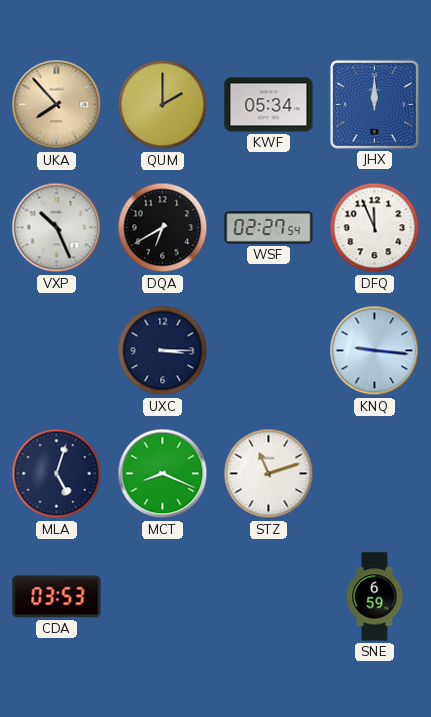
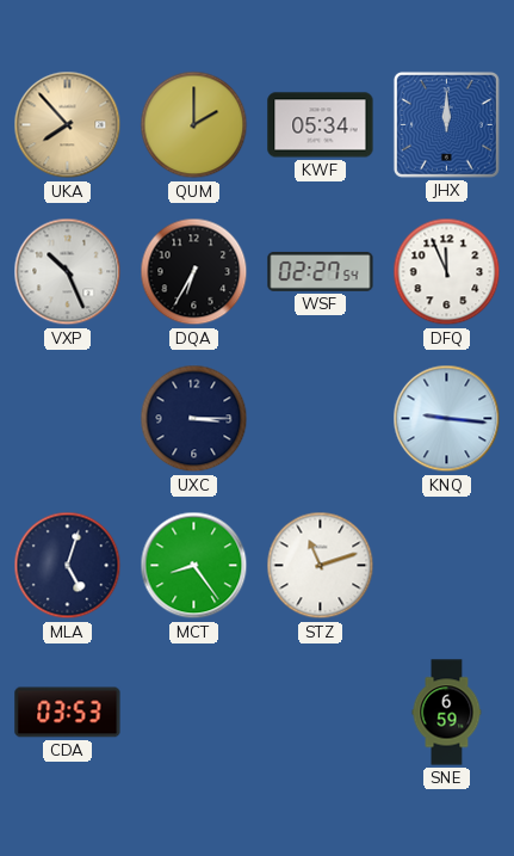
DQA: 6:40 -> 6:35 (194, 272)
MCT: 8:19 -> 8:24 (194, 566)
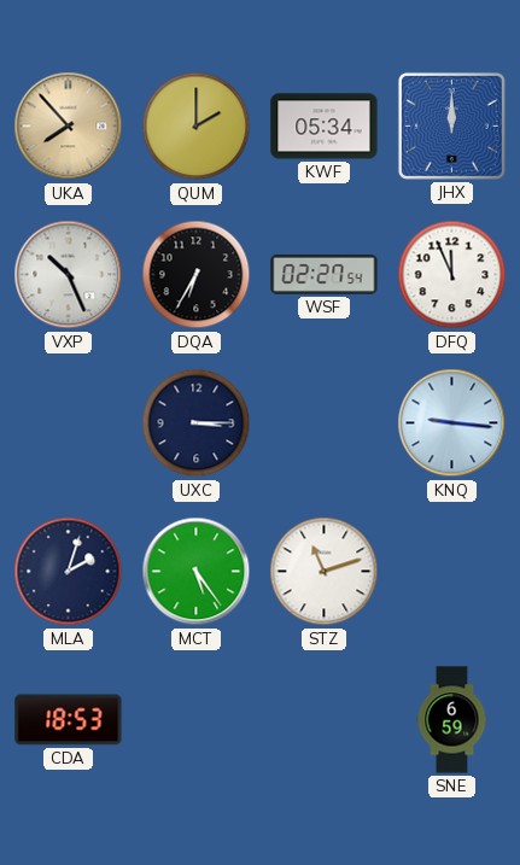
MLA: 5:03 -> 2:03 (69, 572)
MCT: 8:24 -> 5:24 (197, 572)
CDA: 03:53 -> 18:53 (69, 720)
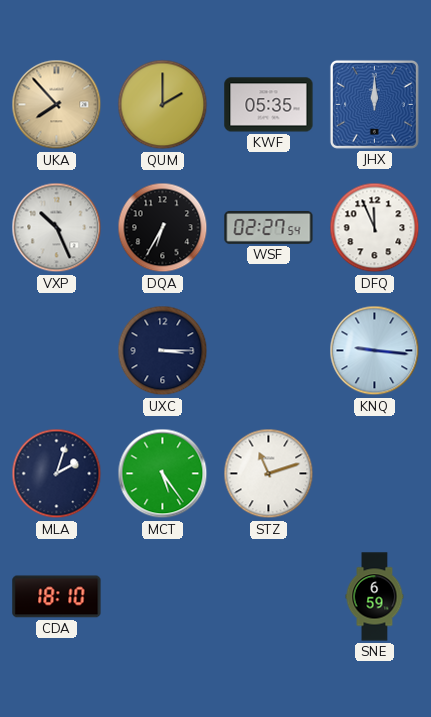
KWF: 05:34 -> 05:35 (269, 105)
CDA: 18:53 -> 18:10 (57, 597)
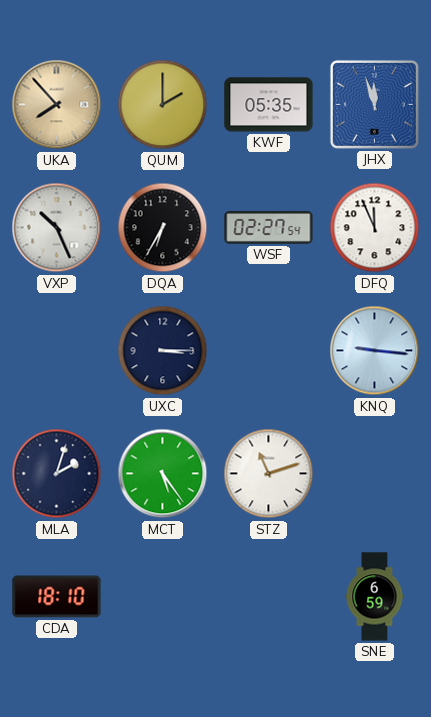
JHX: 12:00 -> 11:57 (374, 104)
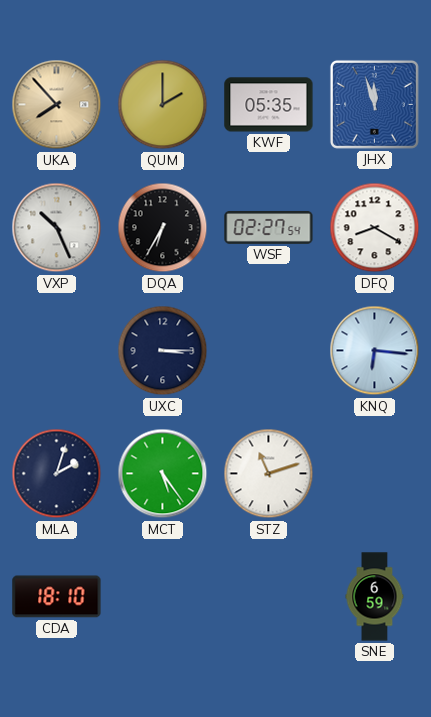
DFQ: 11:56 -> 8:20 (375, 228)
KNQ: 9:16 -> 6:16 (375, 351)
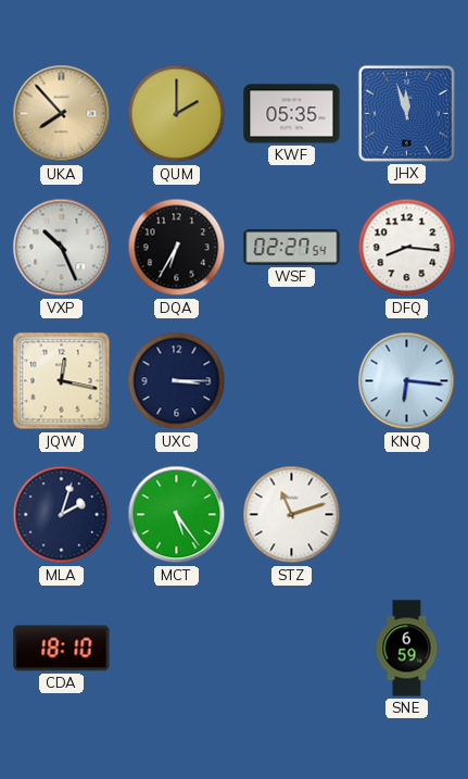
DFQ: 8:20 -> 8:16 (407, 248)
JQW: none -> 12:17 (62, 381)
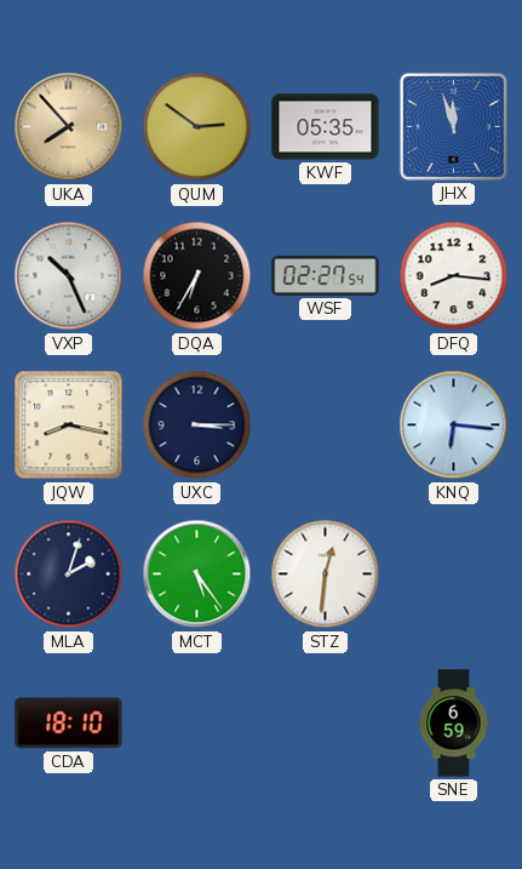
QUM: 2:00 -> 2:51 (197, 127)
JQW: 12:17 -> 8:17 (69, 425)
STZ: 11:12 -> 12:31 (326, 574)
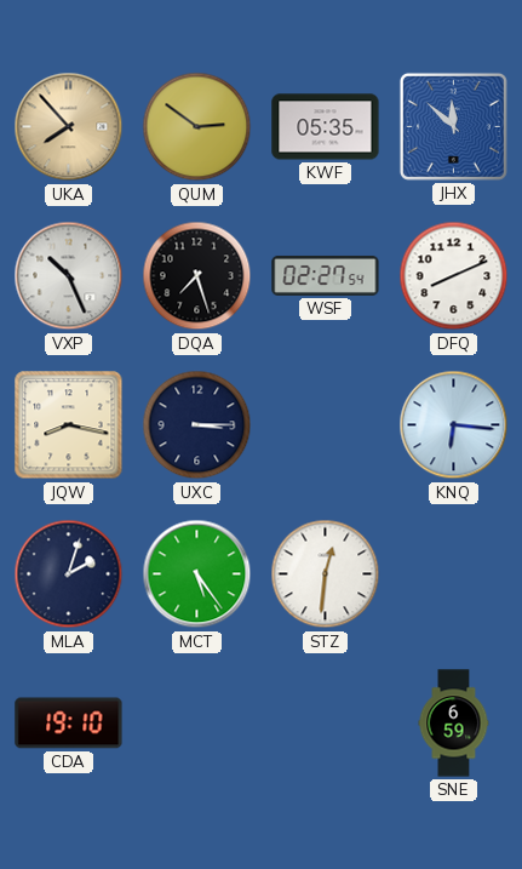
JHX: 11:57 -> 11:52 (453, 126)
DQA: 6:35 -> 7:27 (197, 276)
DFQ: 8:16 -> 8:11 (454, 276)
CDA: 18:10 -> 19:10 (69, 724)
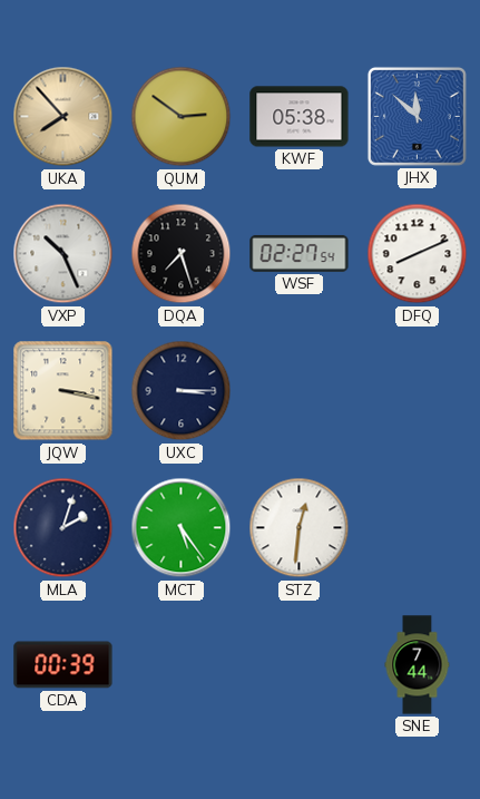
KWF: 05:35 -> 05:38 (300, 117)
JQW: 8:17 -> 3:17 (63, 391)
KNQ: 6:16 -> none (454, 425)
CDA: 19:10 -> 00:39 (63, 665)
SNE: 6:59 -> 7:44 (418, 665)
